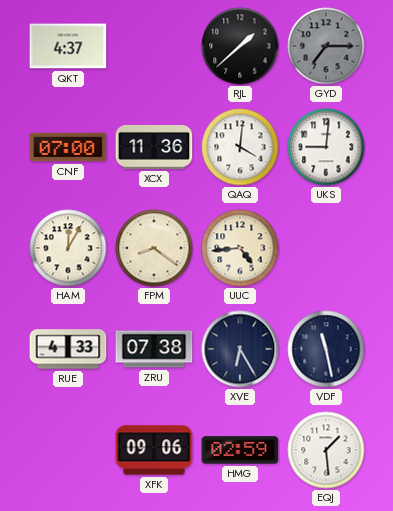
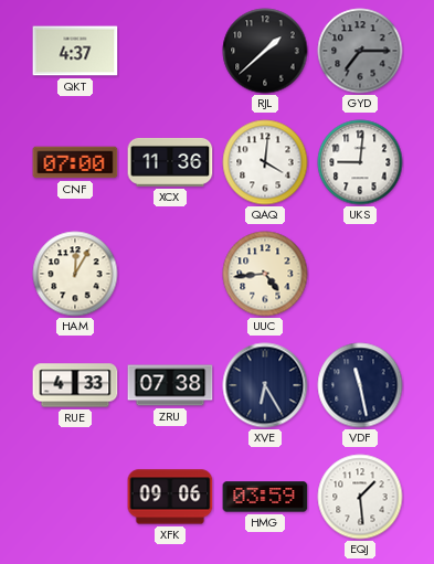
FPM: 8:21 -> none (154, 248)
HMG: 02:59 -> 03:59 (265, 497)
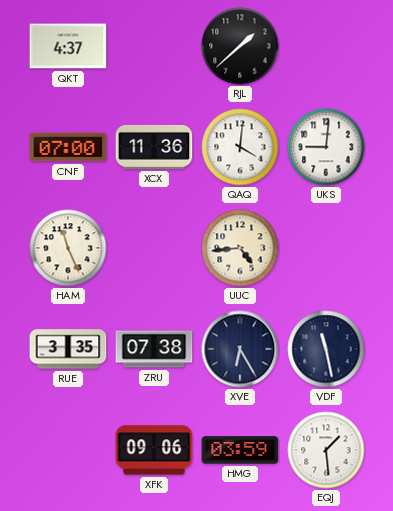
GYD: 7:15 -> none (360, 51)
HAM: 12:05 -> 11:26 (68, 248)
RUE: 4:33 -> 3:35 (68, 349)
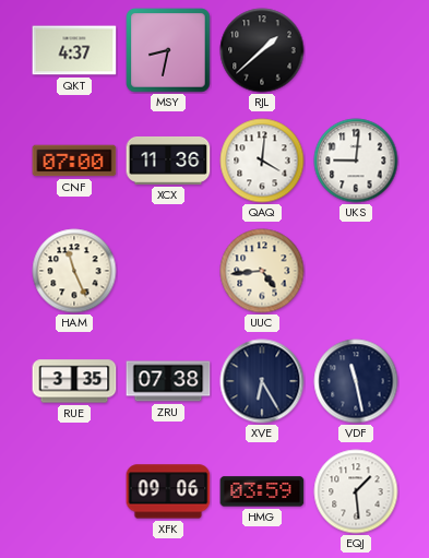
MSY: none -> 8:32 (168, 50)
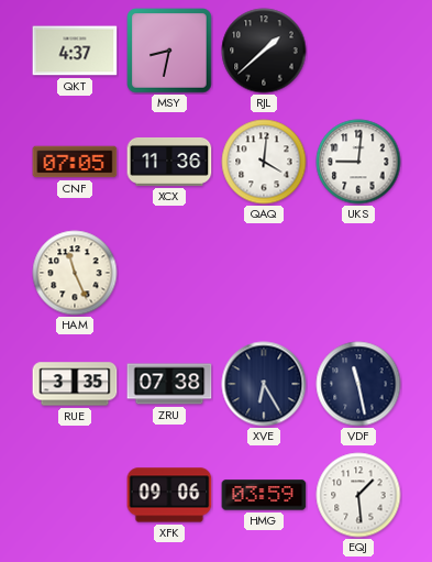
CNF: 07:00 -> 07:05 (75, 162)
UUC: 4:44 -> none (262, 271)
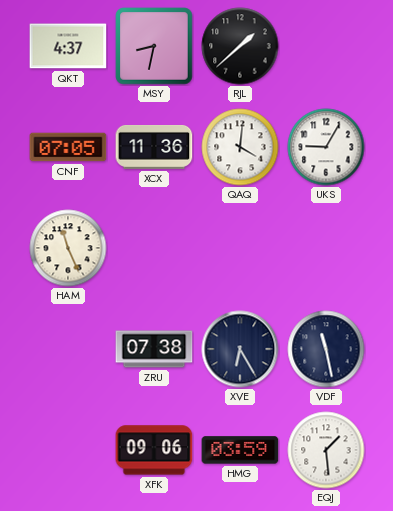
UKS: 9:01 -> 9:05 (326, 147)
RUE: 3:35 -> none (75, 384)
